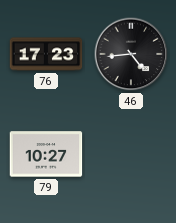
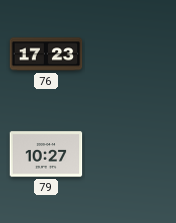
46: 4:44 -> none (131, 54)
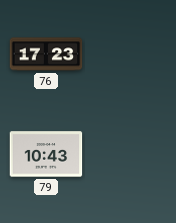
79: 10:27 -> 10:43 (46, 154)
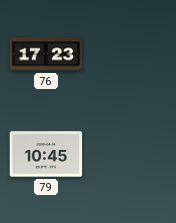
79: 10:43 -> 10:45 (46, 154)
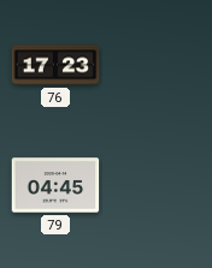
79: 10:45 -> 04:45 (55, 185)
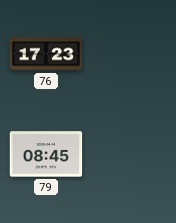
79: 04:45 -> 08:45 (46, 154)
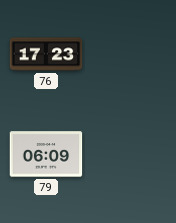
79: 08:45 -> 06:09 (46, 154)
